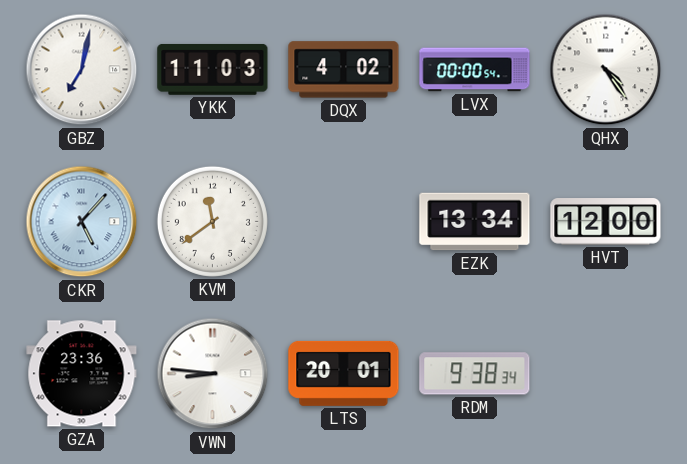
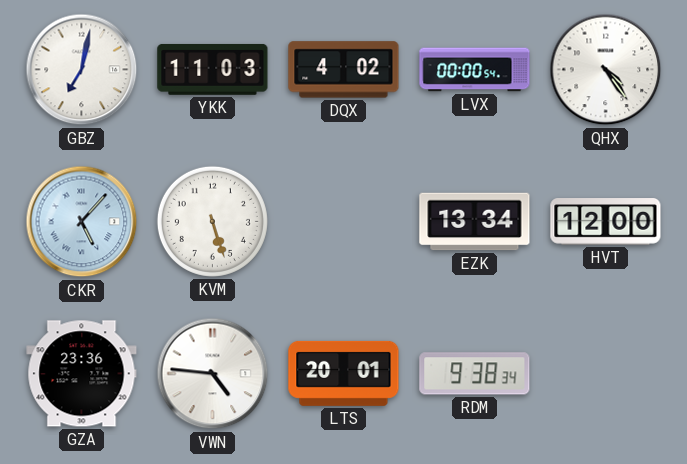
KVM: 11:39 -> 5:27 (212, 221)
VWN: 8:46 -> 4:46 (213, 374)
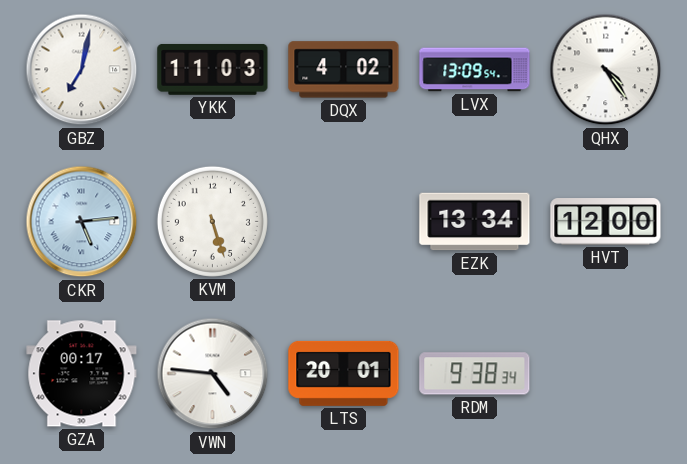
LVX: 00:00 -> 13:09 (475, 70)
CKR: 5:07 -> 5:14 (82, 222)
GZA: 23:36 -> 00:17 (82, 374)
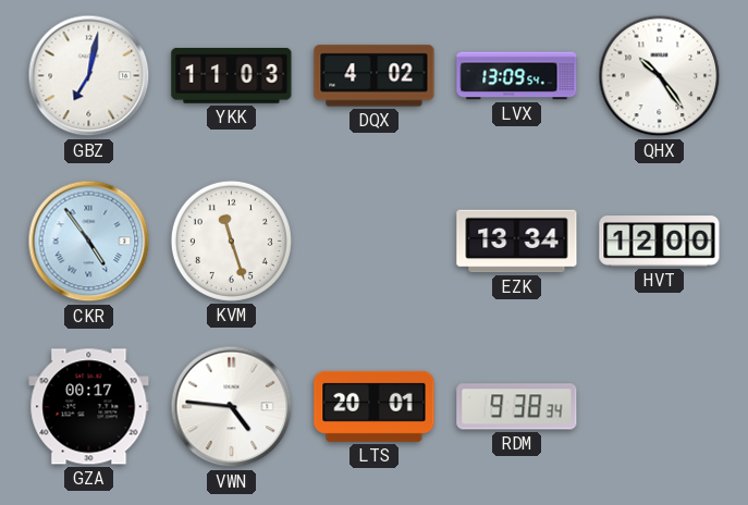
QHX: 4:24 -> 10:24 (660, 76)
CKR: 5:14 -> 4:54 (89, 242)
KVM: 5:27 -> 11:27 (231, 241)
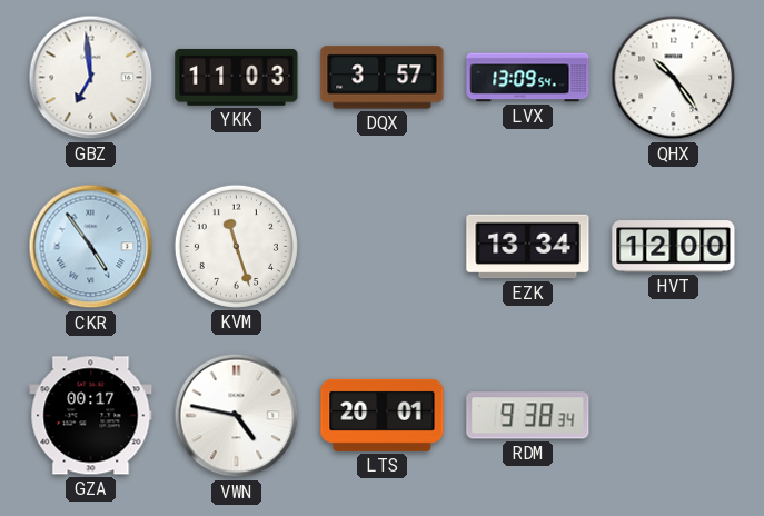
GBZ: 7:02 -> 6:59 (91, 78)
DQX: 4:02 -> 3:57 (383, 78)
VWN: 4:46 -> 4:47 (237, 416)
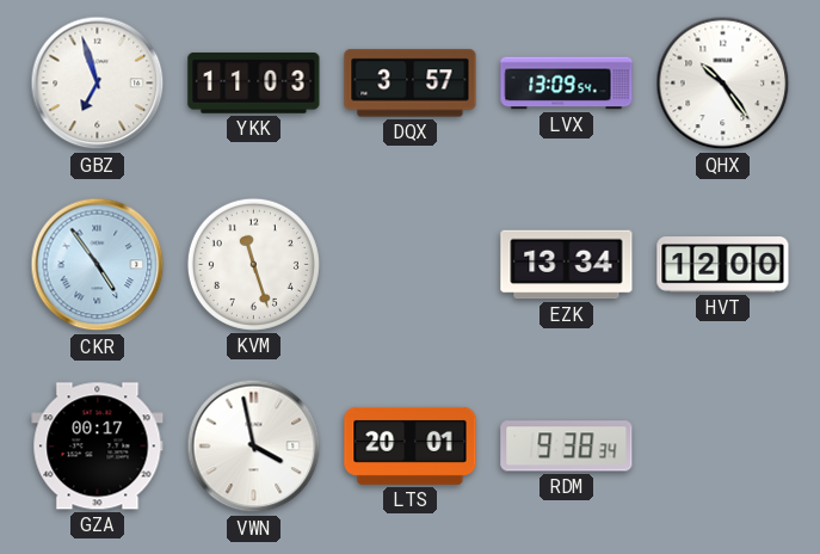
GBZ: 6:59 -> 6:57 (98, 84)
VWN: 4:47 -> 3:58 (254, 447)
